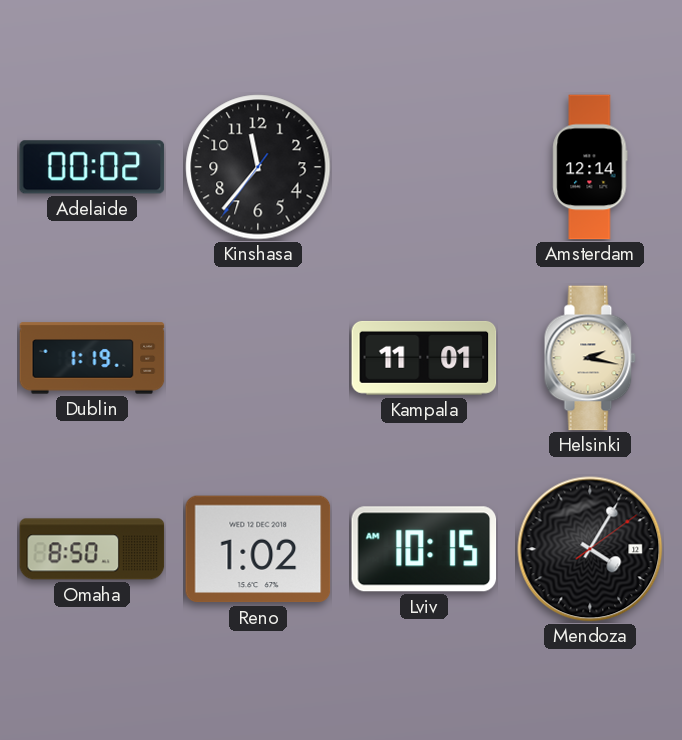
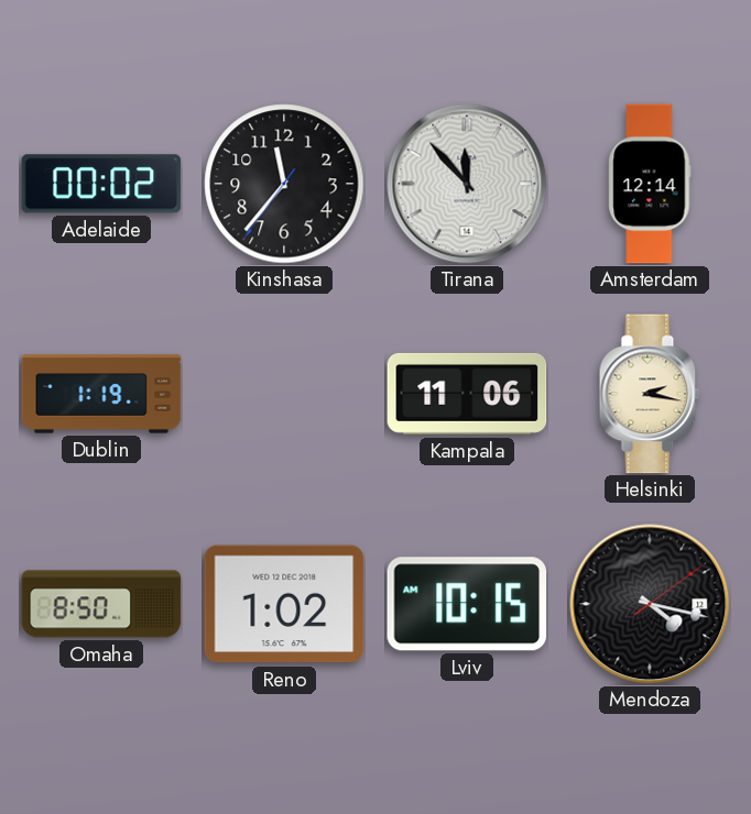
Tirana: none -> 11:53 (467, 184)
Kampala: 11:01 -> 11:06 (467, 394)
Mendoza: 4:05 -> 4:17 (650, 604)
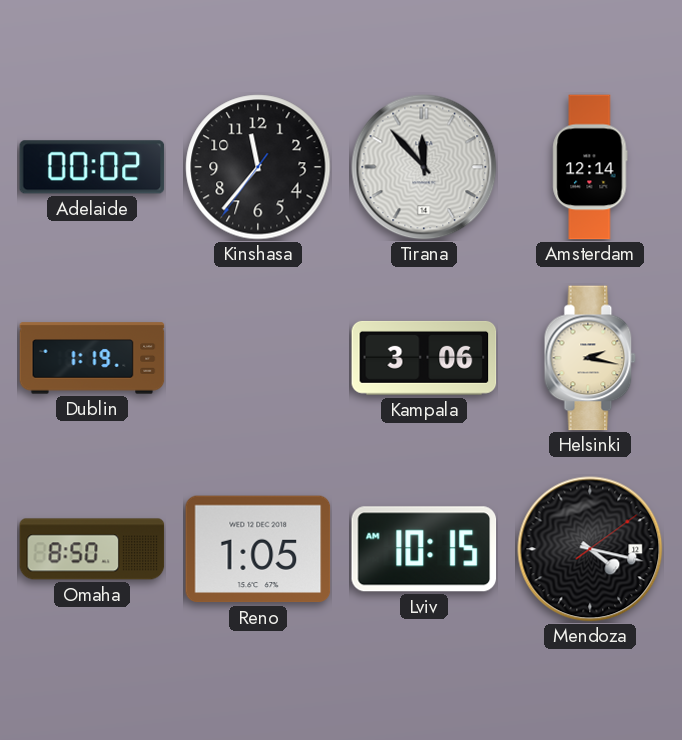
Kampala: 11:06 -> 3:06 (424, 358)
Reno: 1:02 -> 1:05 (258, 549)
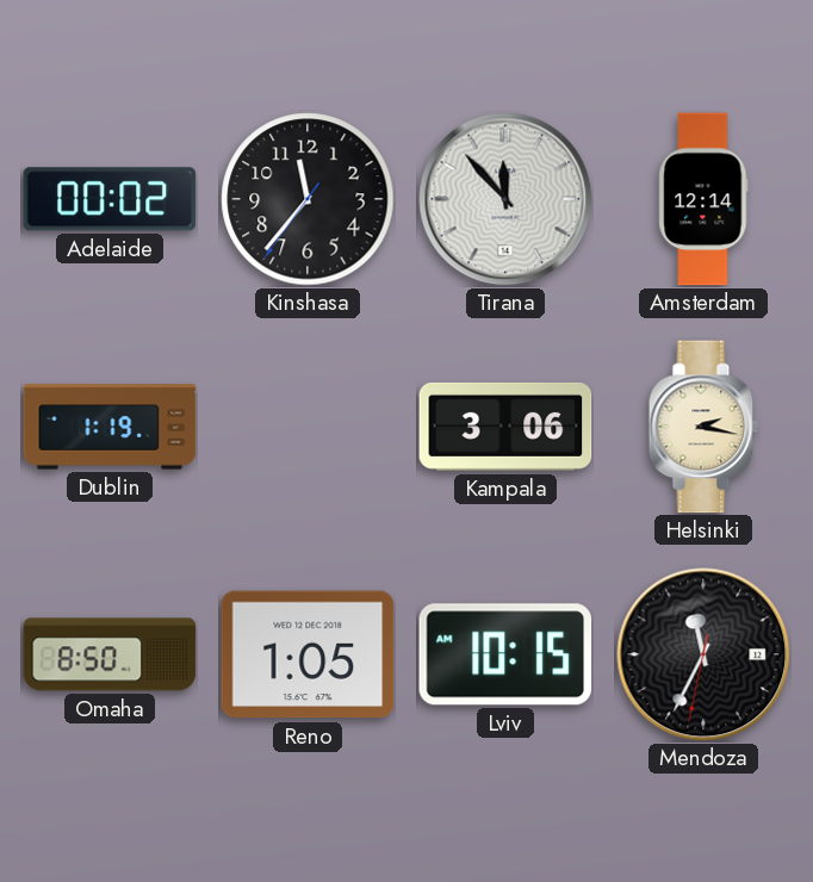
Mendoza: 4:17 -> 11:34 (703, 654)
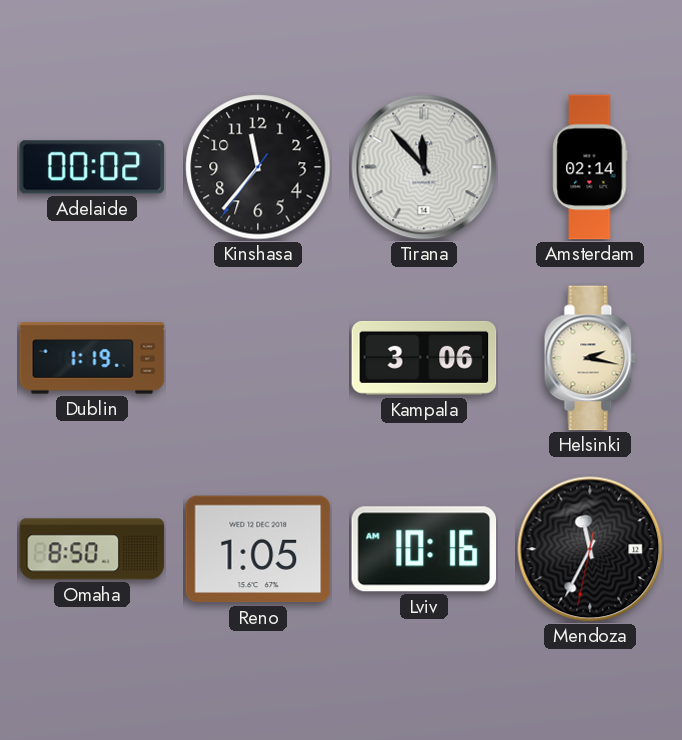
Amsterdam: 12:14 -> 02:14 (590, 167)
Lviv: 10:15 -> 10:16 (424, 549)
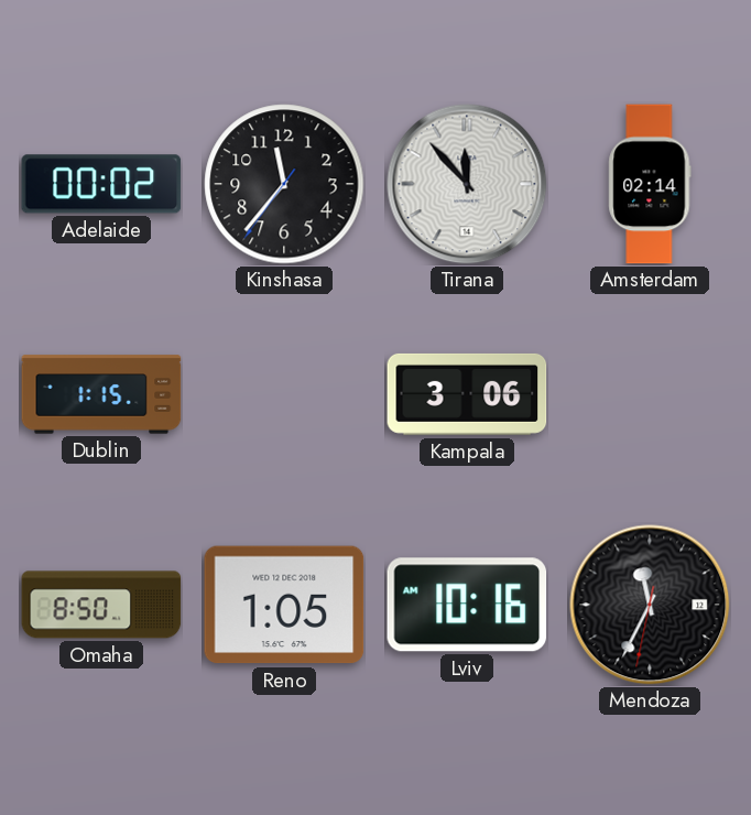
Dublin: 1:19 -> 1:15 (101, 394)
Helsinki: 2:17 -> none (590, 358)
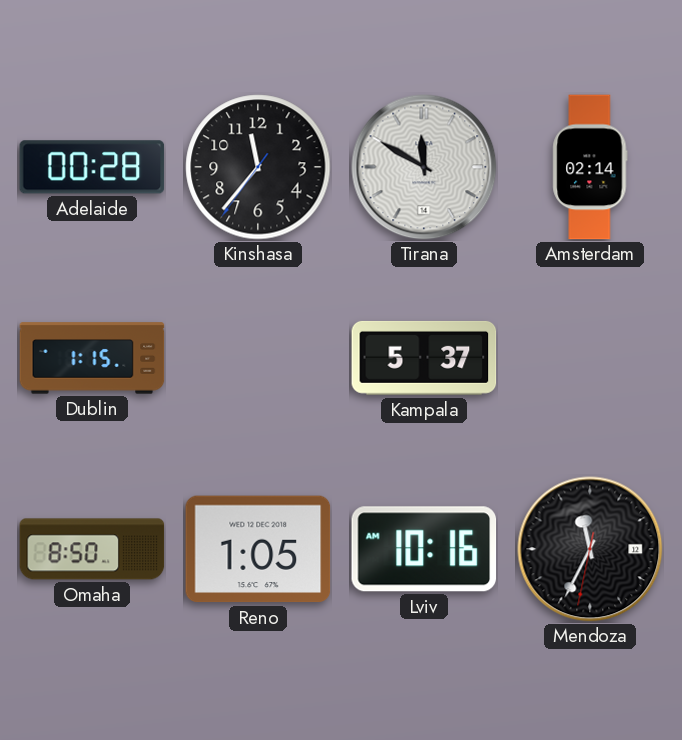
Adelaide: 00:02 -> 00:28 (92, 167)
Tirana: 11:53 -> 11:50 (424, 167)
Kampala: 3:06 -> 5:37 (424, 358)
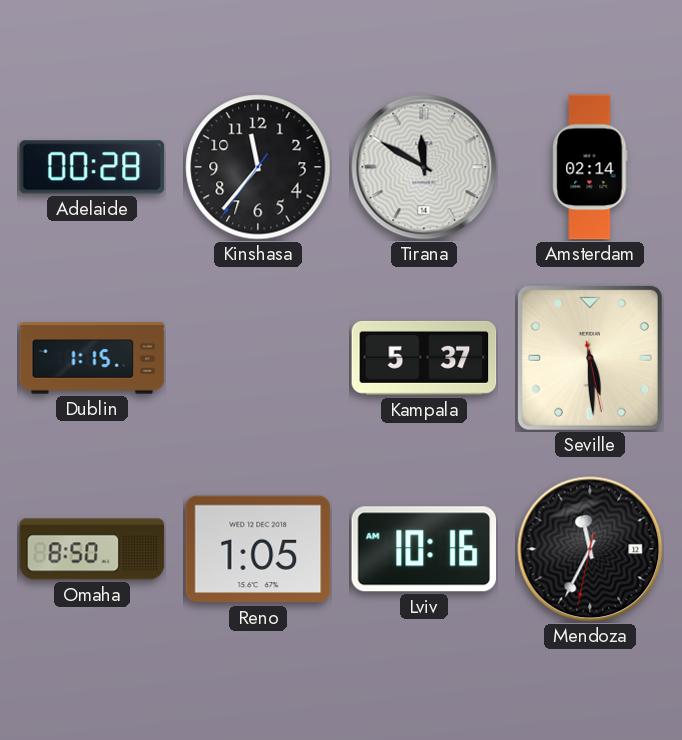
Seville: none -> 5:29 (590, 358)
